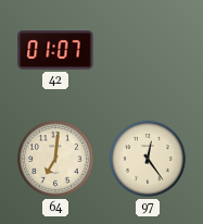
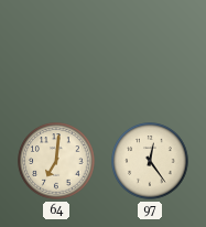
42: 01:07 -> none (55, 51)
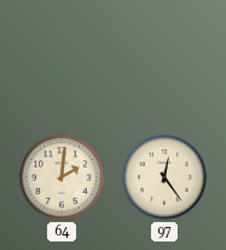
64: 7:01 -> 2:01 (62, 177)
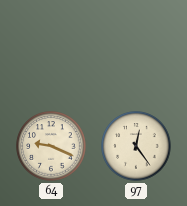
64: 2:01 -> 9:19 (51, 146)
